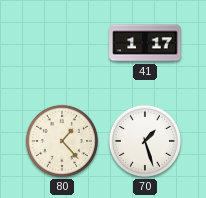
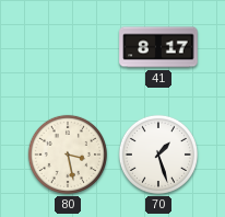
41: 1:17 -> 8:17 (158, 47)
80: 1:23 -> 3:28 (68, 155)
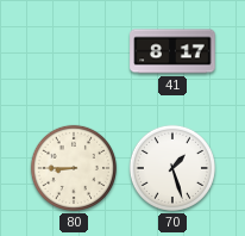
80: 3:28 -> 8:45 (74, 168)
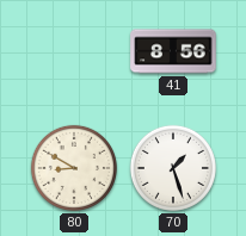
41: 8:17 -> 8:56 (173, 51)
80: 8:45 -> 8:50 (74, 168)
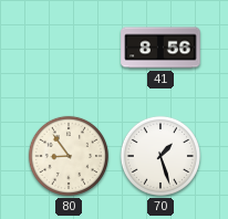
80: 8:50 -> 8:54 (69, 156)
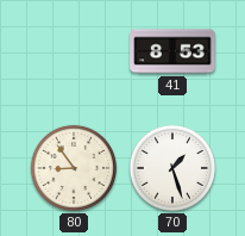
41: 8:56 -> 8:53 (172, 51)
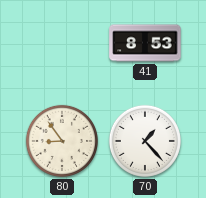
70: 1:27 -> 1:23 (145, 141)
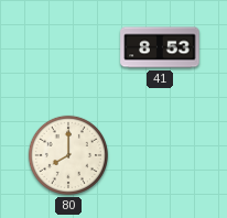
80: 8:54 -> 8:00 (68, 155)
70: 1:23 -> none (145, 141)
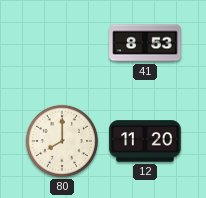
12: none -> 11:20 (145, 141)
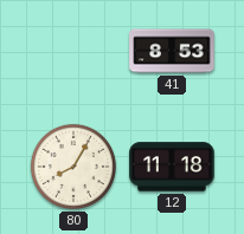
80: 8:00 -> 8:05 (73, 167)
12: 11:20 -> 11:18 (172, 167)
